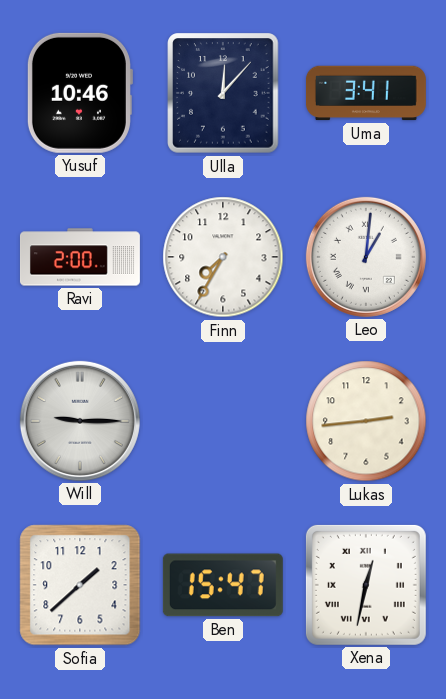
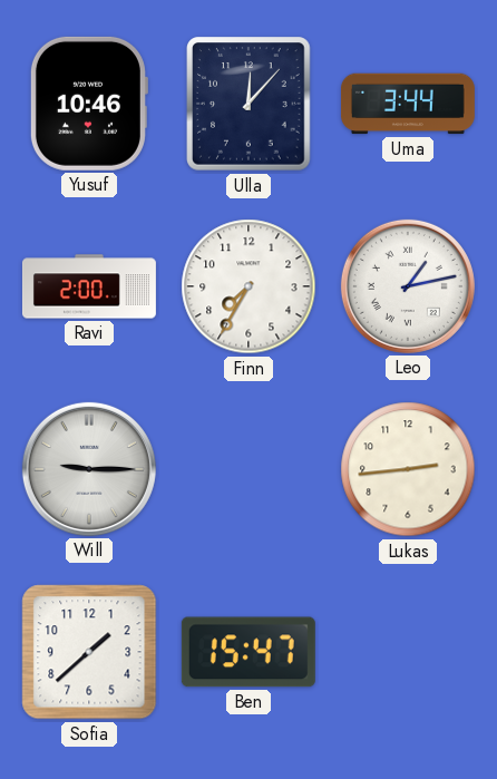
Uma: 3:41 -> 3:44 (408, 104)
Leo: 1:01 -> 1:13 (408, 286)
Xena: 12:32 -> none (366, 585)
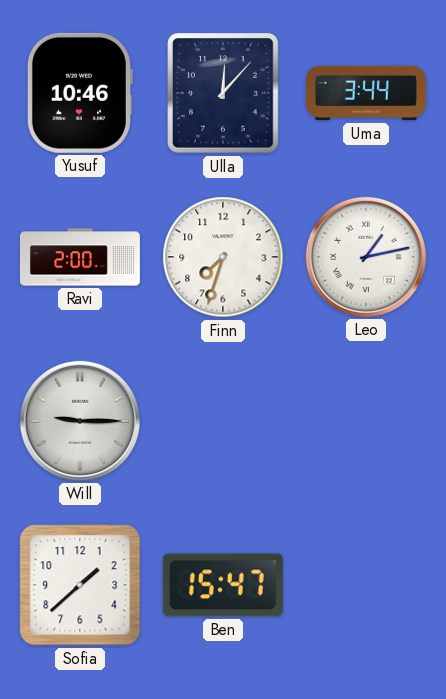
Finn: 7:35 -> 7:33 (223, 257)
Lukas: 2:44 -> none (408, 469)
